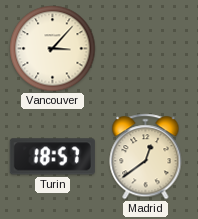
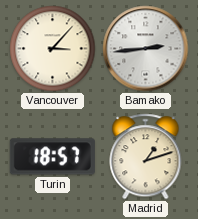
Bamako: none -> 2:44 (146, 49)
Madrid: 12:39 -> 1:12 (146, 157)
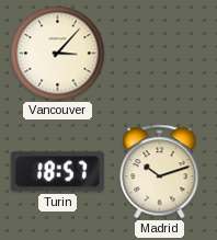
Bamako: 2:44 -> none (146, 49)
Madrid: 1:12 -> 10:12 (160, 172)
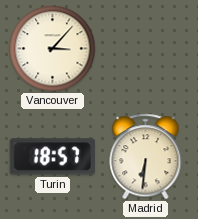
Madrid: 10:12 -> 6:31 (146, 157)
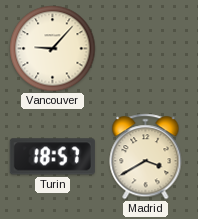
Vancouver: 3:07 -> 9:07 (53, 49)
Madrid: 6:31 -> 3:40 (146, 157)
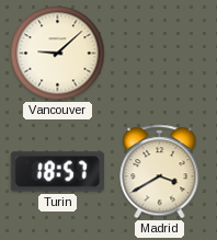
Vancouver: 9:07 -> 9:08 (58, 54)
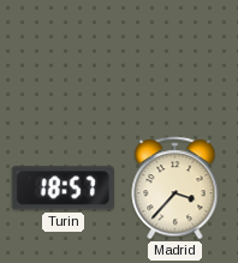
Vancouver: 9:08 -> none (58, 54)
Madrid: 3:40 -> 3:37 (175, 189)
